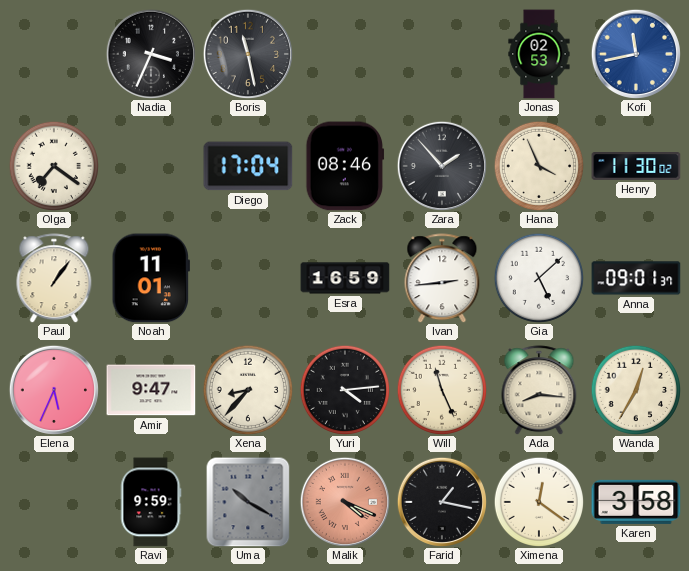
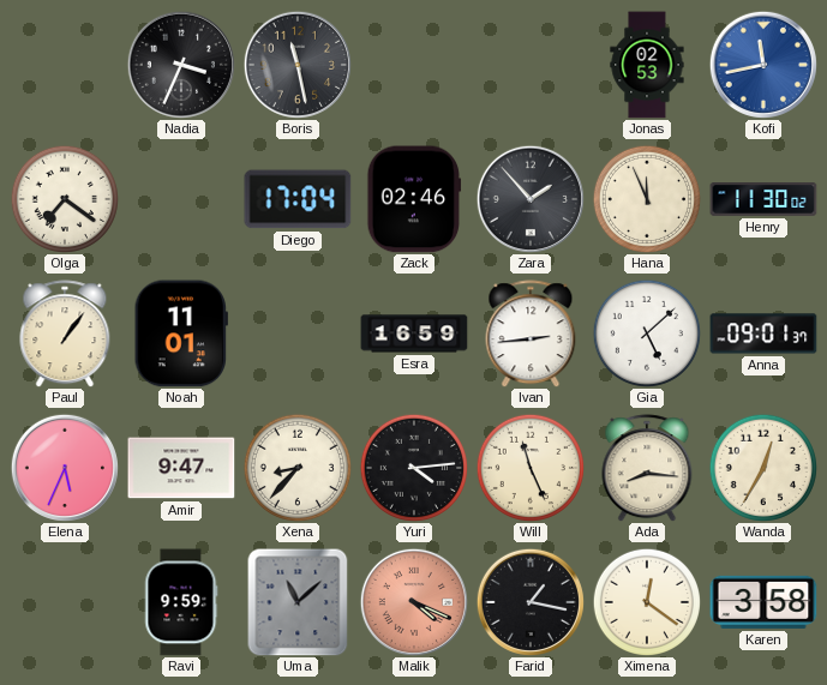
Zack: 08:46 -> 02:46 (414, 199)
Hana: 3:56 -> 11:56 (646, 198)
Uma: 10:20 -> 11:08 (298, 602)
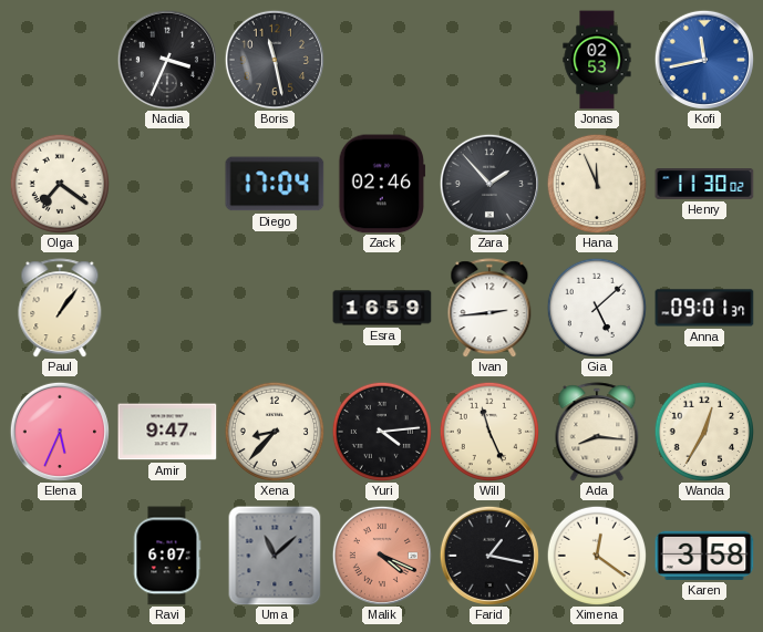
Noah: 11:01 -> none (181, 334)
Ravi: 9:59 -> 6:07 (167, 556)
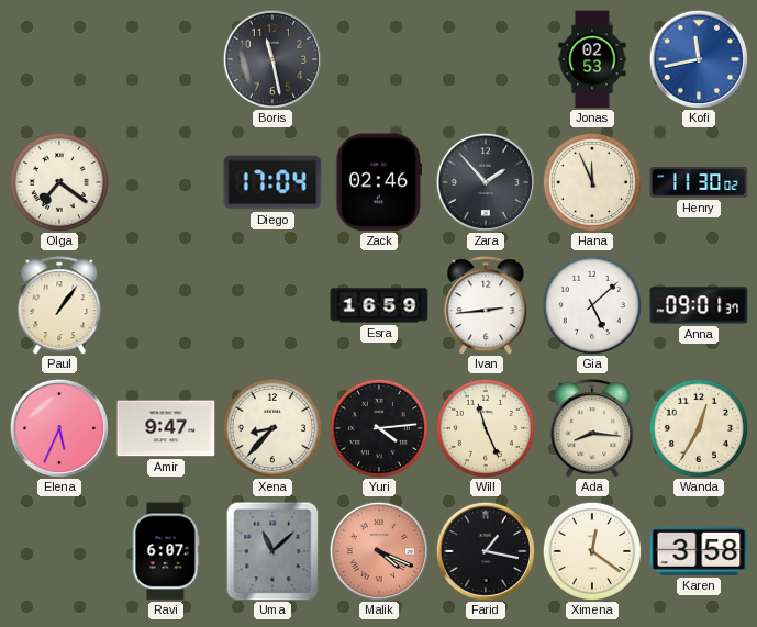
Nadia: 3:34 -> none (167, 60)
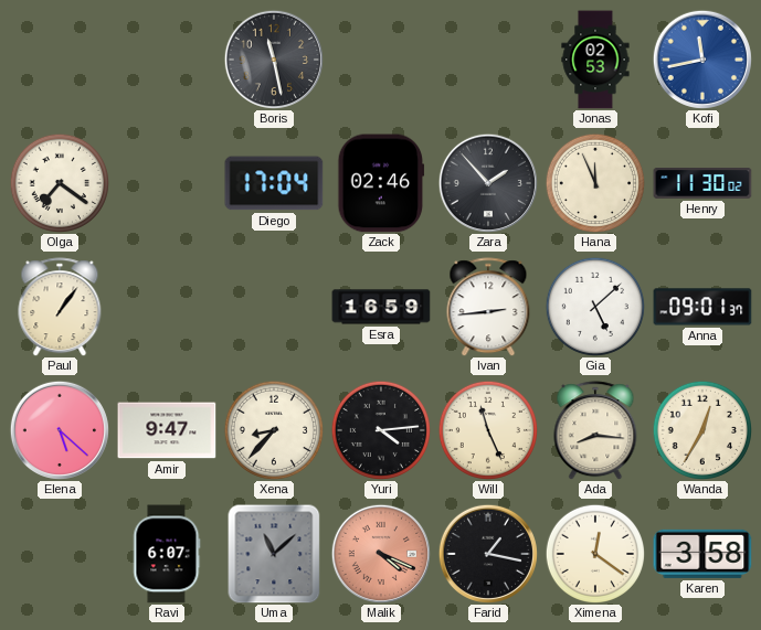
Elena: 5:34 -> 5:22 (60, 430)
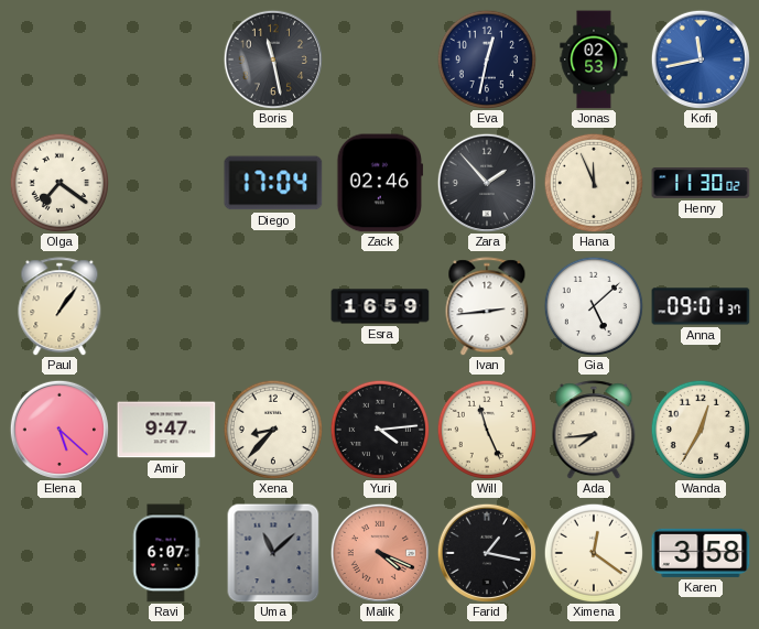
Eva: none -> 12:32 (486, 58)
Ada: 8:16 -> 7:44 (594, 430)
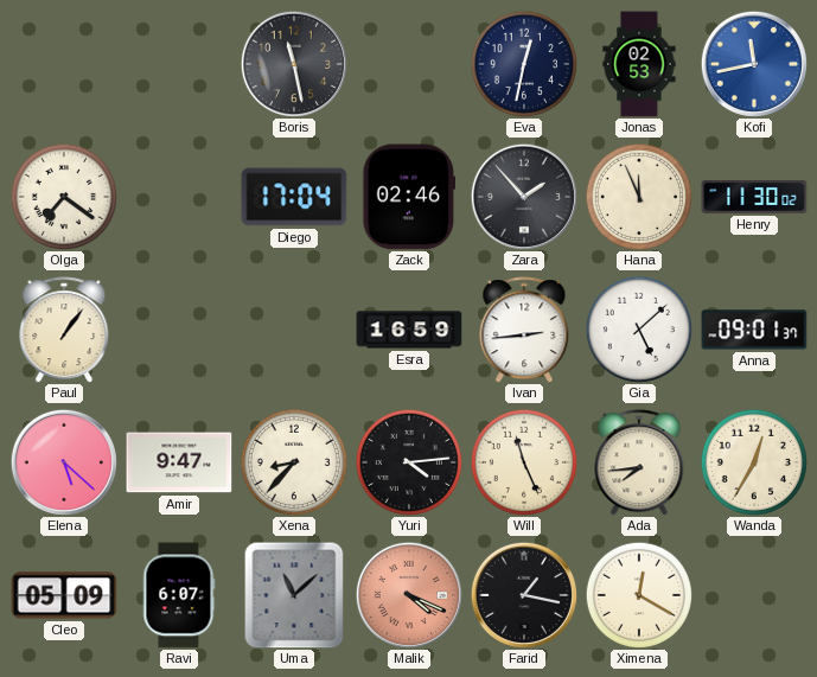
Cleo: none -> 05:09 (64, 595)
Ximena: 12:21 -> 12:20 (638, 594)
Karen: 3:58 -> none (701, 553)
